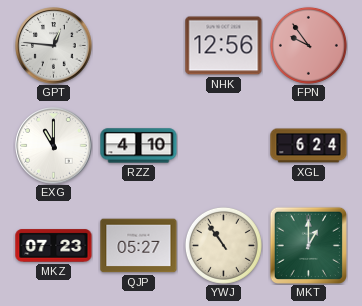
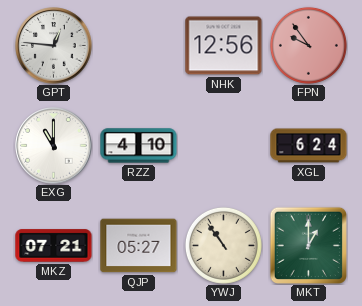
MKZ: 07:23 -> 07:21 (54, 246)
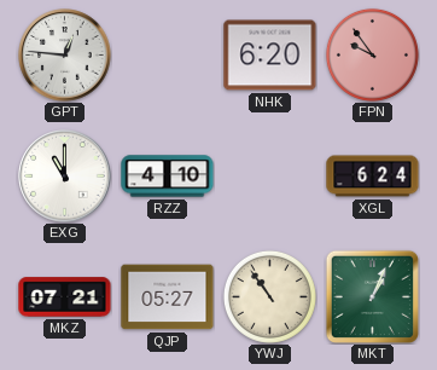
NHK: 12:56 -> 6:20 (270, 56)
MKT: 1:00 -> 1:04 (372, 296)
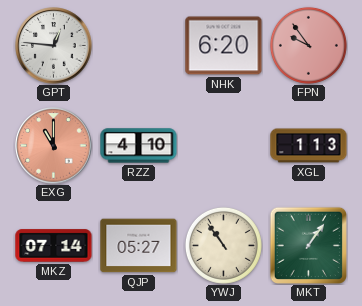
EXG dial: white -> salmon (54, 146)
XGL: 6:24 -> 1:13 (309, 146)
MKZ: 07:21 -> 07:14 (54, 246)
MKT: 1:04 -> 1:06 (308, 245)
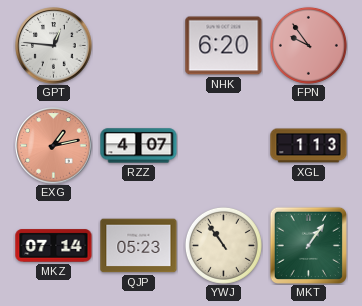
EXG: 11:00 -> 1:13 (54, 146)
RZZ: 4:10 -> 4:07 (139, 146)
QJP: 05:27 -> 05:23 (139, 246)
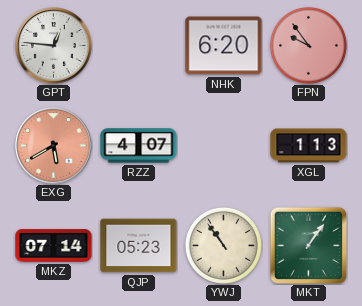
EXG: 1:13 -> 5:40 (54, 146)
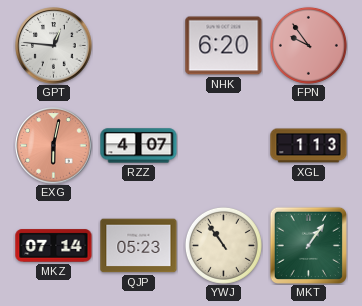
EXG: 5:40 -> 6:02 (54, 146)
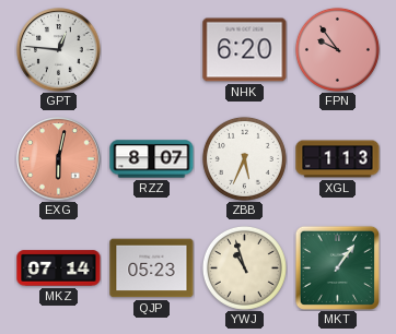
RZZ: 4:07 -> 8:07 (152, 159)
ZBB: none -> 5:34 (244, 158)
YWJ: 10:54 -> 10:57 (244, 267)
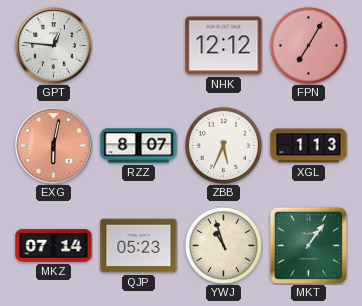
NHK: 6:20 -> 12:12 (224, 46)
FPN: 9:54 -> 7:05 (308, 45)
